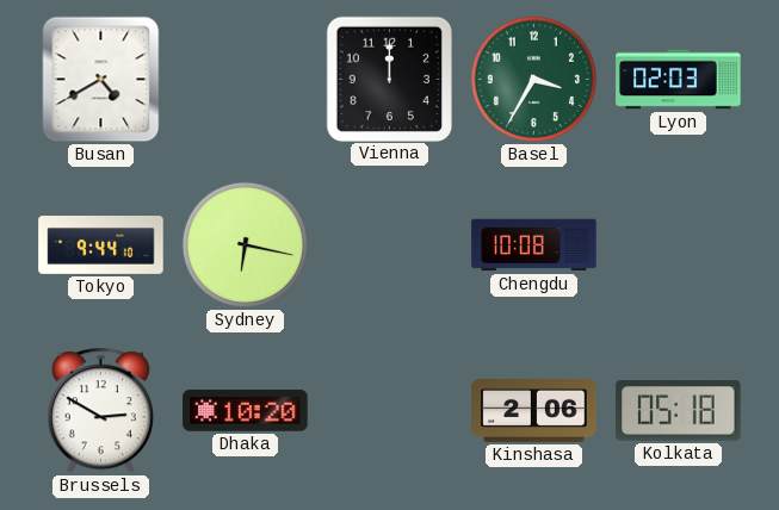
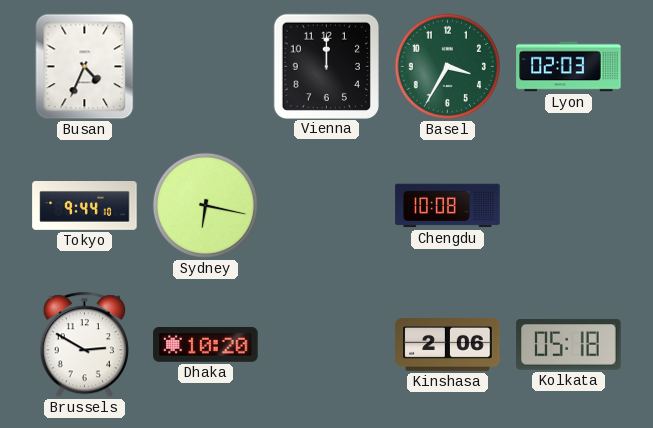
Busan: 4:40 -> 4:34 (85, 67)
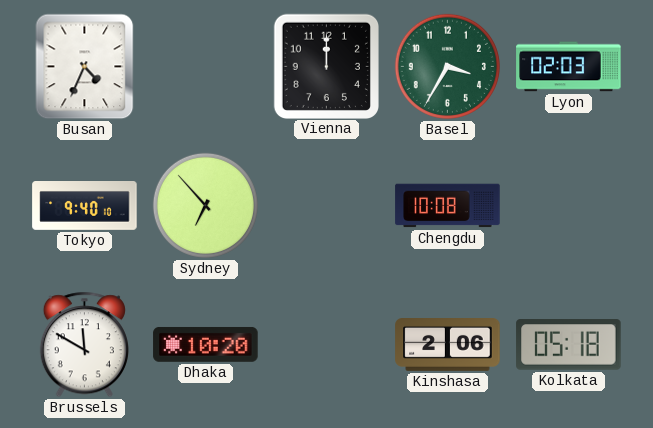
Tokyo: 9:44 -> 9:40 (85, 206)
Sydney: 6:17 -> 6:53 (205, 205)
Brussels: 2:50 -> 11:50 (84, 345)
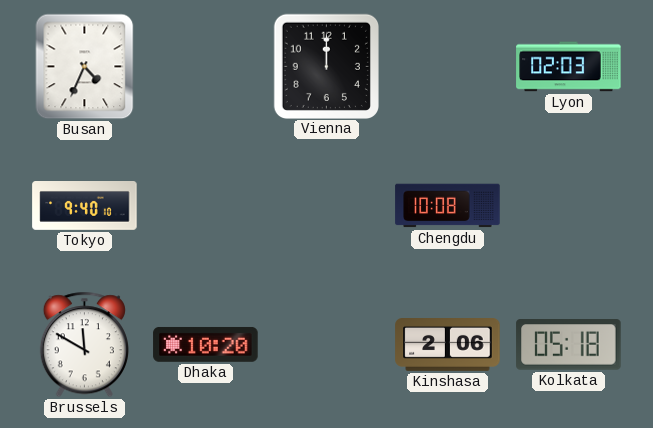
Basel: 3:35 -> none (447, 66)
Sydney: 6:53 -> none (205, 205)
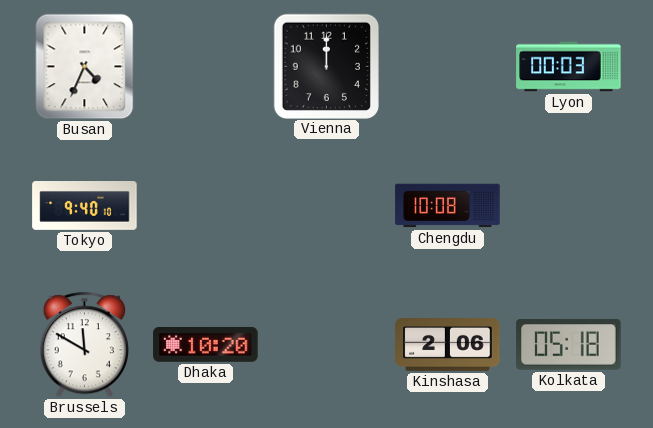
Lyon: 02:03 -> 00:03 (569, 67)
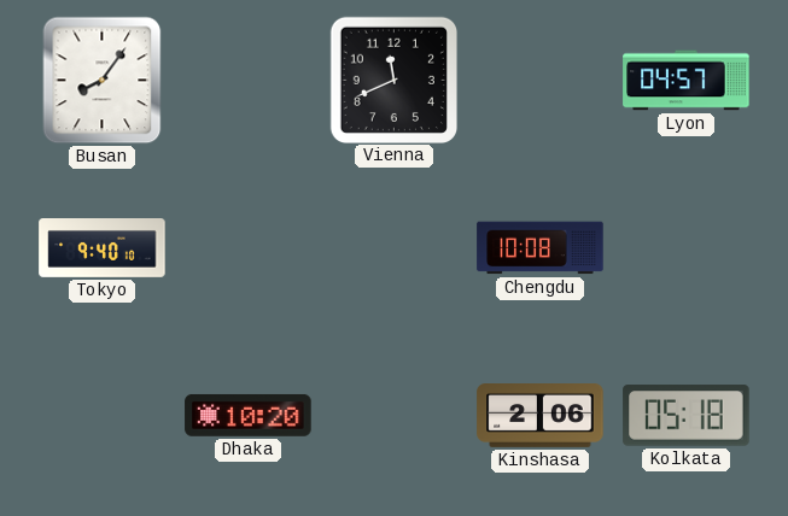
Busan: 4:34 -> 8:06 (103, 81)
Vienna: 12:00 -> 11:41 (393, 80)
Lyon: 00:03 -> 04:57 (687, 81)
Brussels: 11:50 -> none (84, 345)
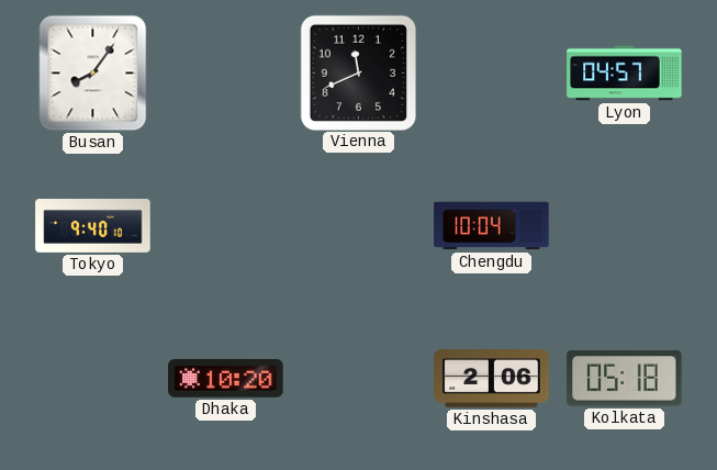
Chengdu: 10:08 -> 10:04 (492, 226)
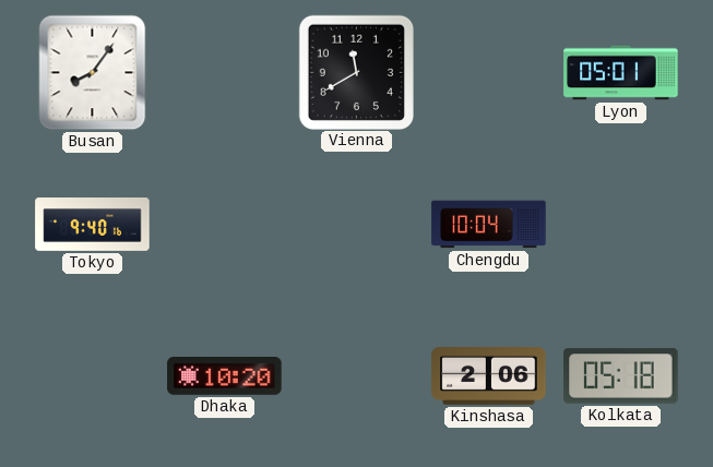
Vienna: 11:41 -> 11:40 (356, 72)
Lyon: 04:57 -> 05:01 (621, 73)
Tokyo: 9:40:10 -> 9:40:16 (93, 225)
